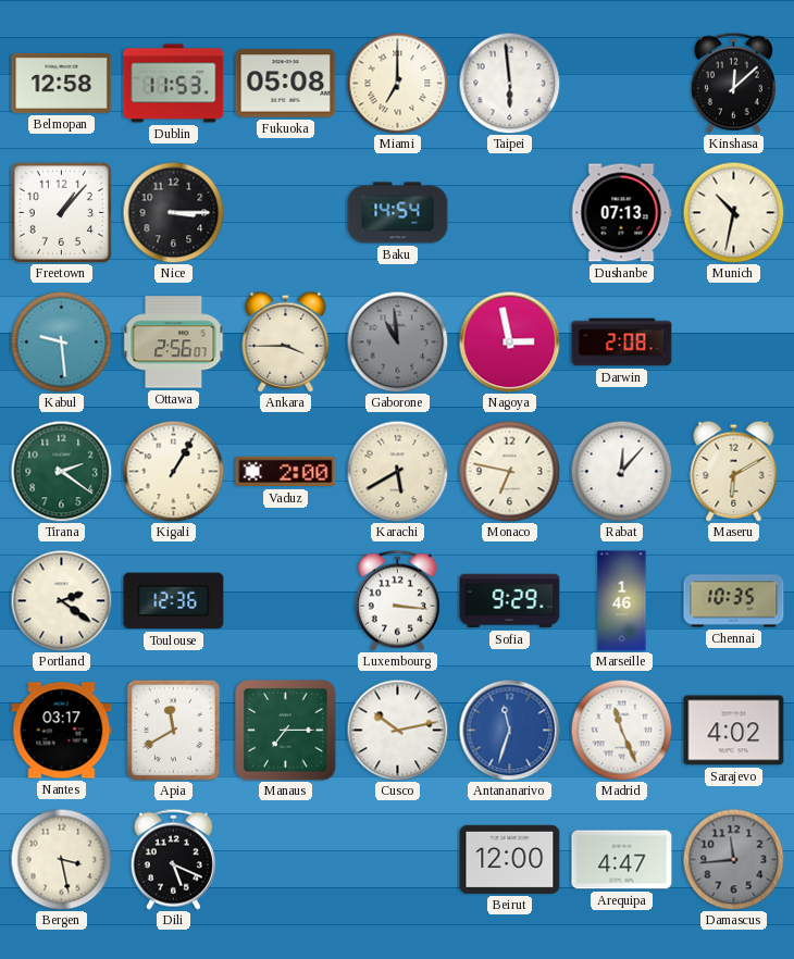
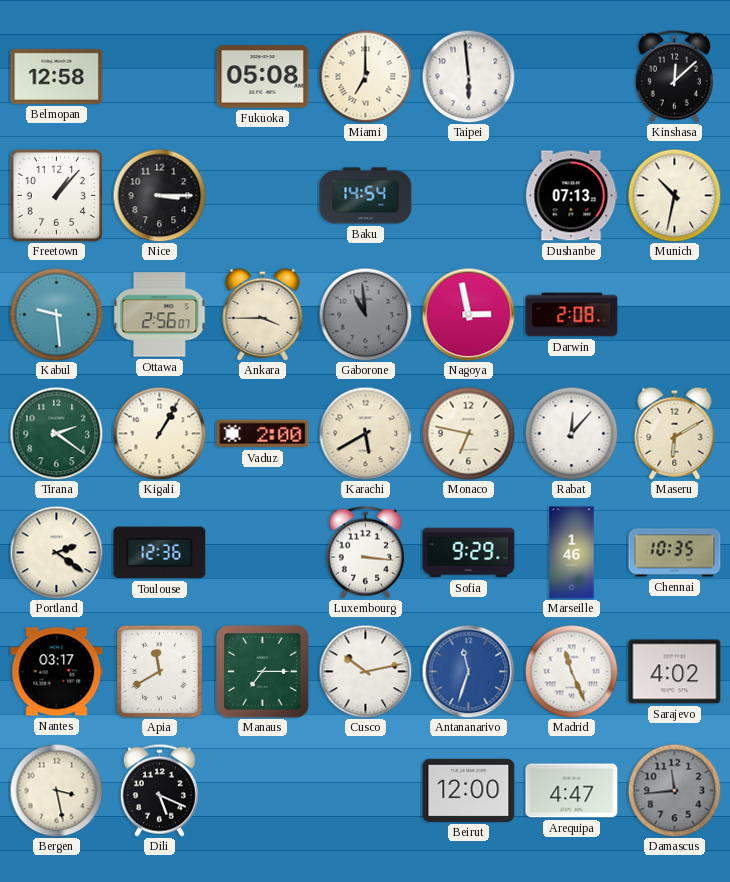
Dublin: 11:53 -> none (174, 84)
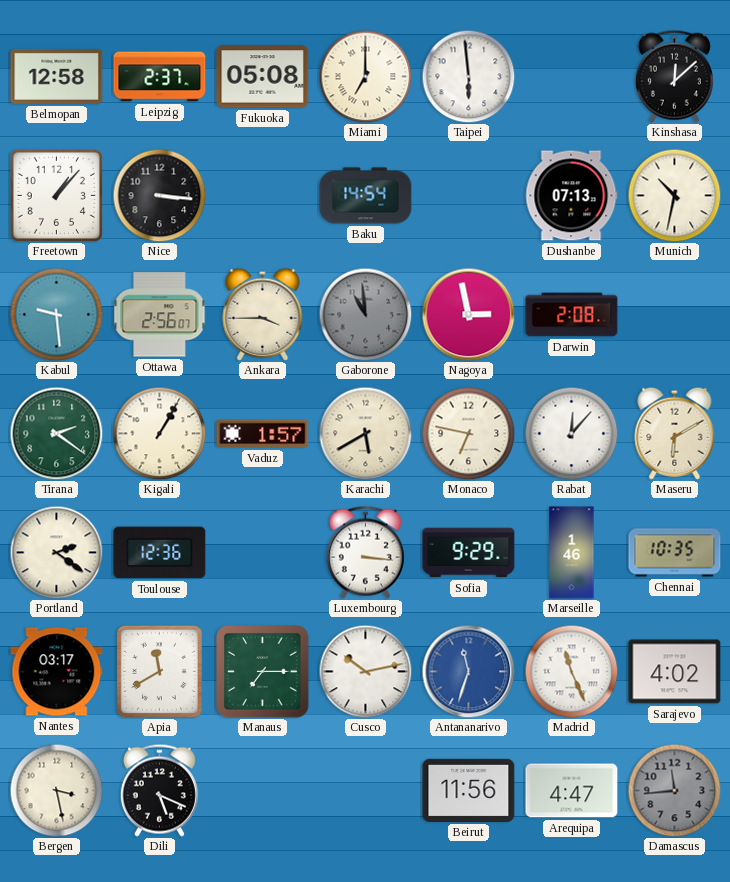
Leipzig: none -> 2:37 (160, 77)
Nice: 3:15 -> 3:16 (159, 195)
Vaduz: 2:00 -> 1:57 (263, 434)
Beirut: 12:00 -> 11:56 (469, 790)
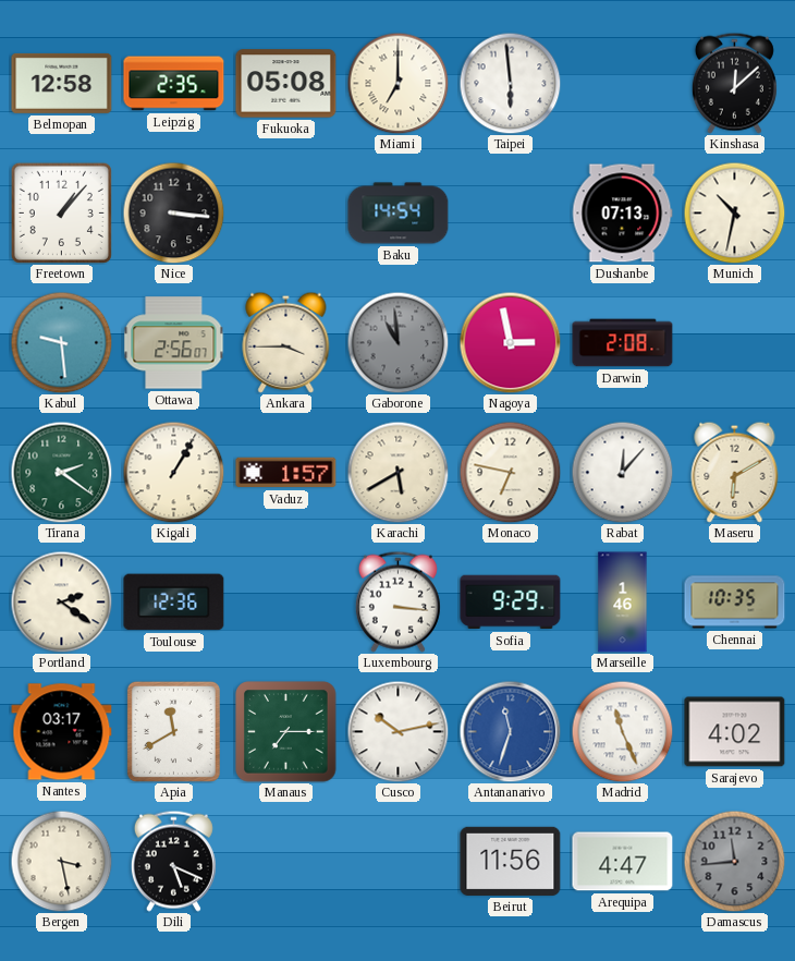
Leipzig: 2:37 -> 2:35 (174, 84)
